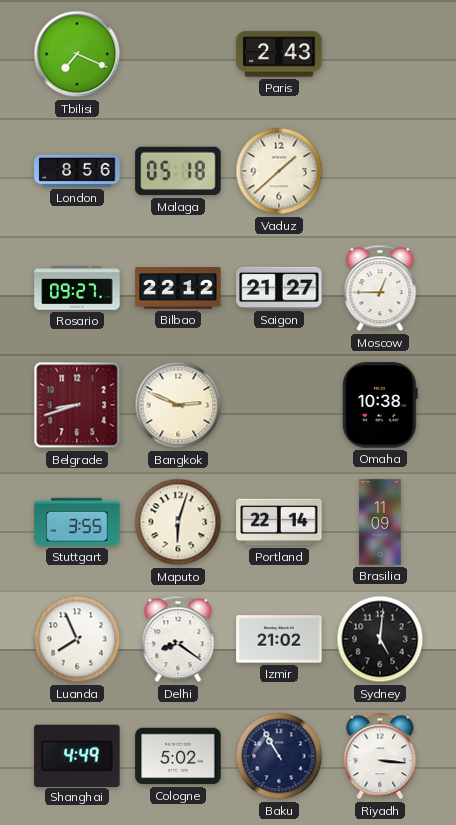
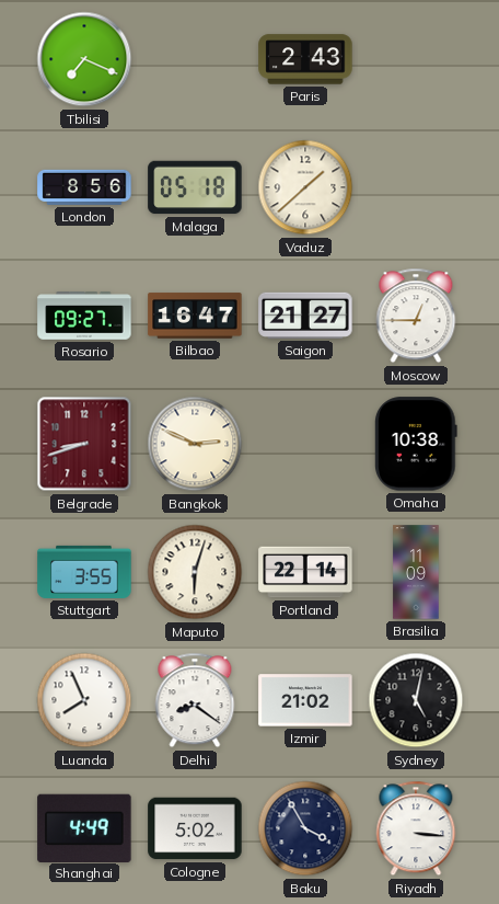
Bilbao: 22:12 -> 16:47 (195, 316)
Sydney: 5:01 -> 5:02 (416, 700)
Baku: 10:55 -> 3:55 (305, 828)
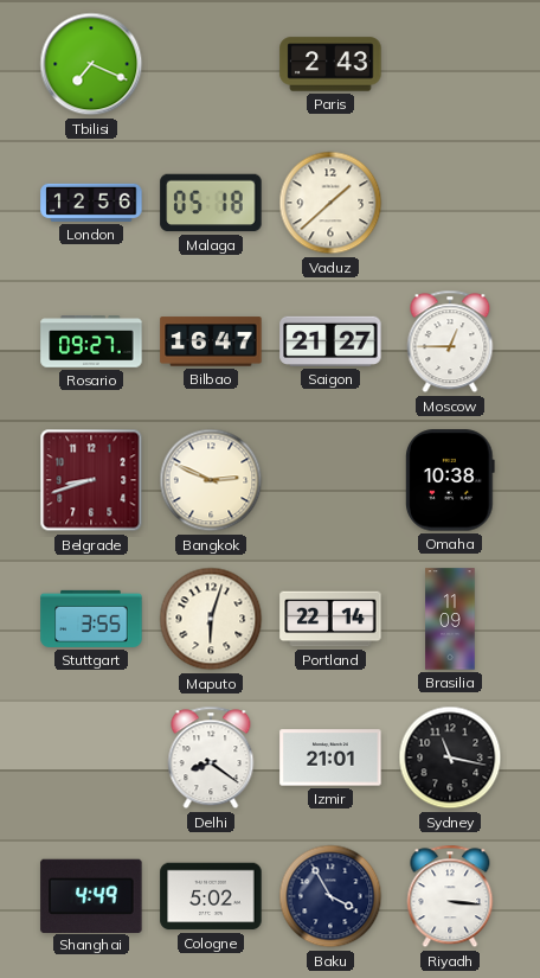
London: 8:56 -> 12:56 (91, 203)
Luanda: 7:56 -> none (84, 700)
Izmir: 21:02 -> 21:01 (330, 758)
Sydney: 5:02 -> 11:17 (450, 758)
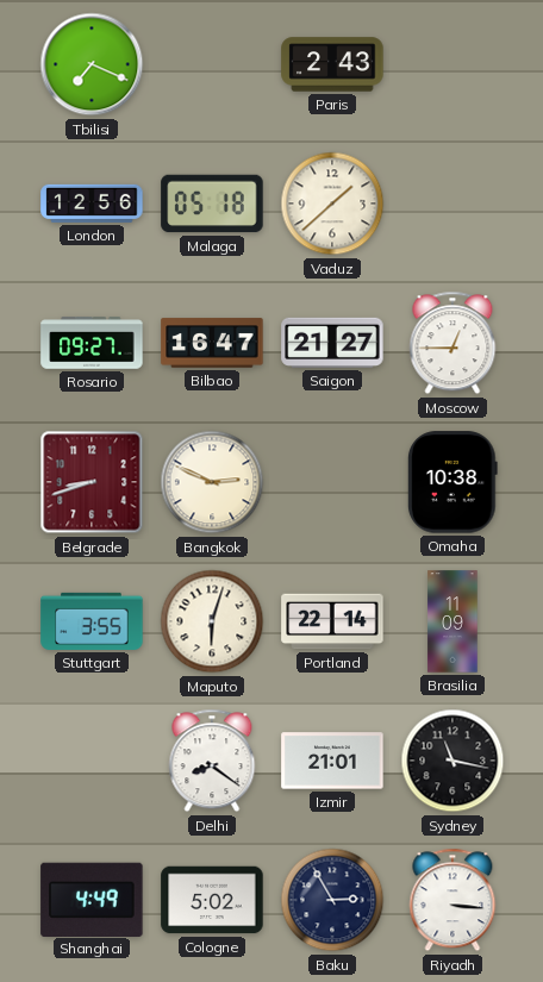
Baku: 3:55 -> 2:55 (332, 900)
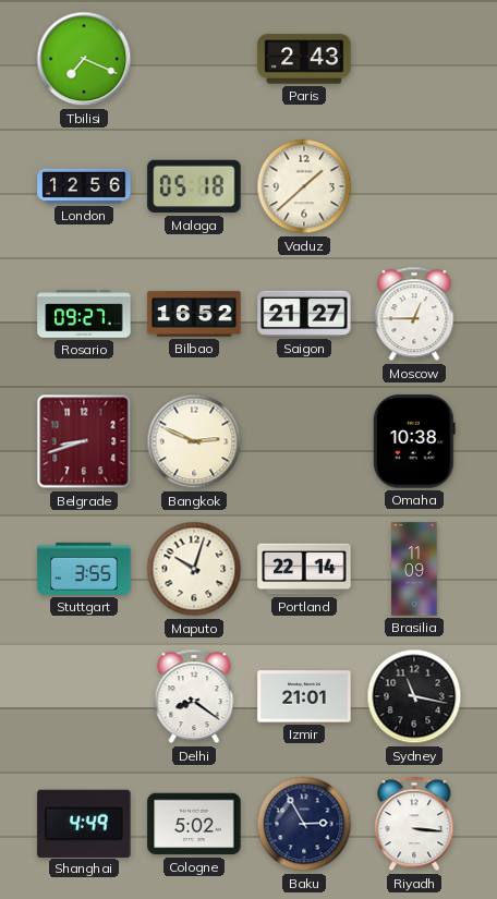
Bilbao: 16:47 -> 16:52 (194, 314)
Maputo: 6:03 -> 10:03 (194, 569)
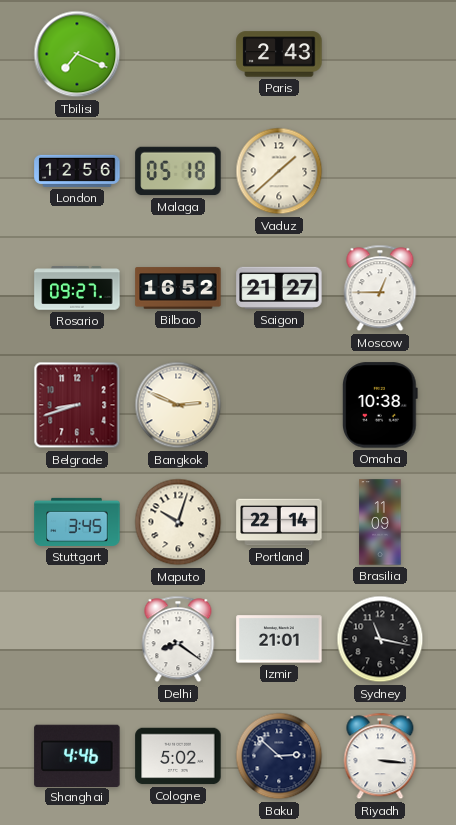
Stuttgart: 3:55 -> 3:45 (77, 522)
Shanghai: 4:49 -> 4:46 (77, 755)
Baku: 2:55 -> 2:52 (279, 756)
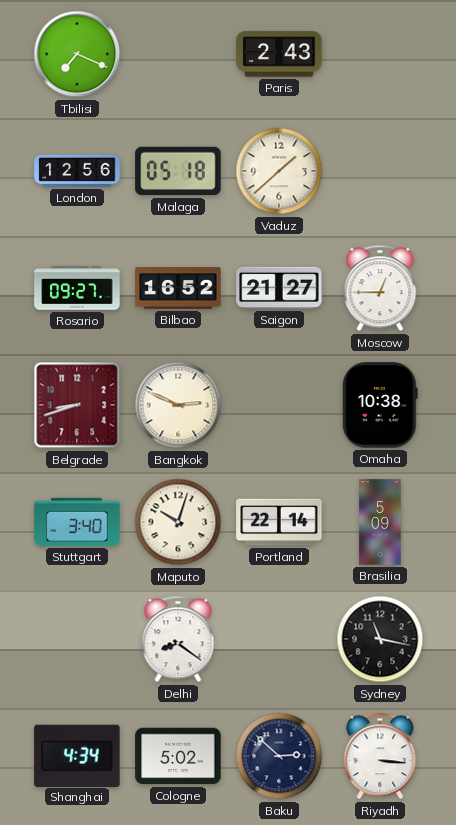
Stuttgart: 3:45 -> 3:40 (77, 522)
Brasilia: 11:09 -> 5:09 (380, 522)
Izmir: 21:01 -> none (279, 639)
Shanghai: 4:46 -> 4:34 (77, 755)
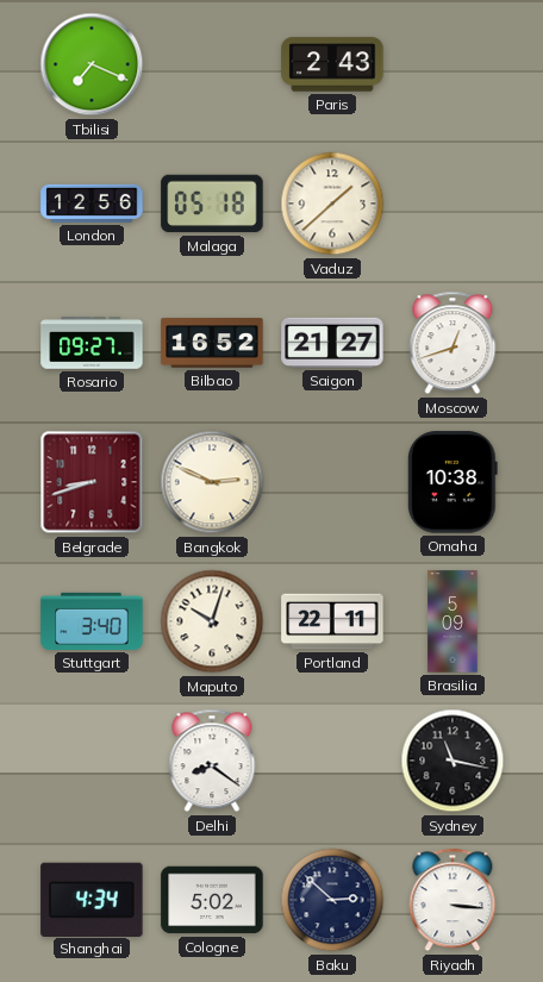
Moscow: 12:45 -> 12:42 (453, 343)
Portland: 22:14 -> 22:11 (332, 621)
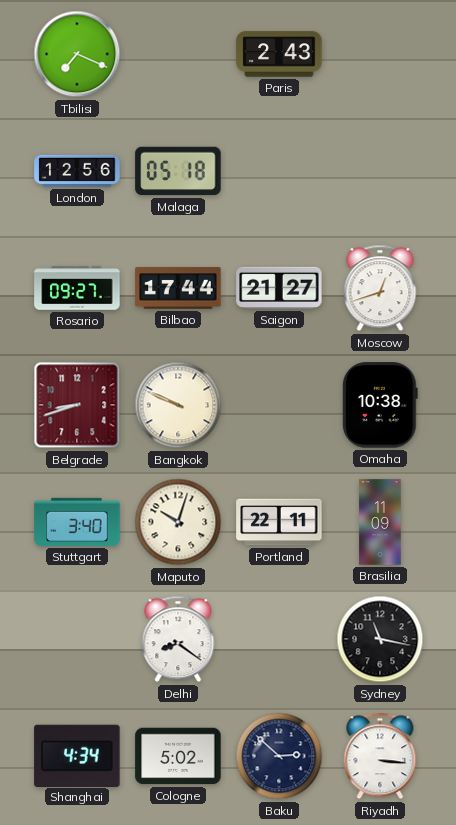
Vaduz: 1:38 -> none (332, 204)
Bilbao: 16:52 -> 17:44 (178, 288)
Bangkok: 2:49 -> 9:49 (178, 405)
Brasilia: 5:09 -> 11:09 (380, 522)
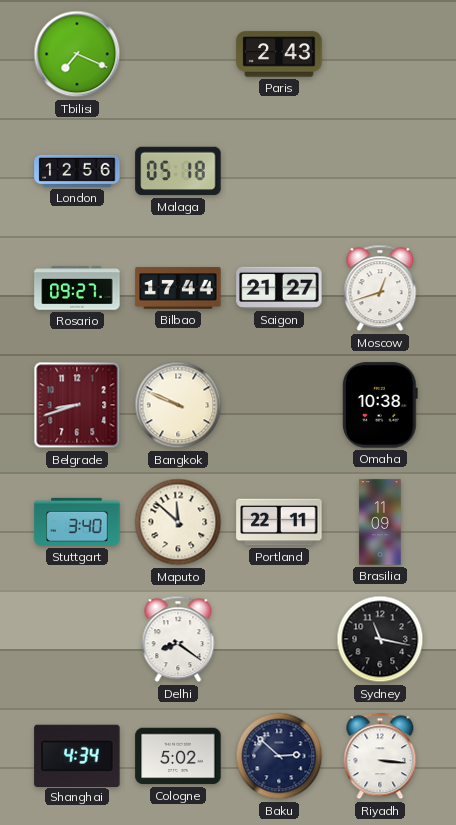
Maputo: 10:03 -> 11:52 (178, 522)
